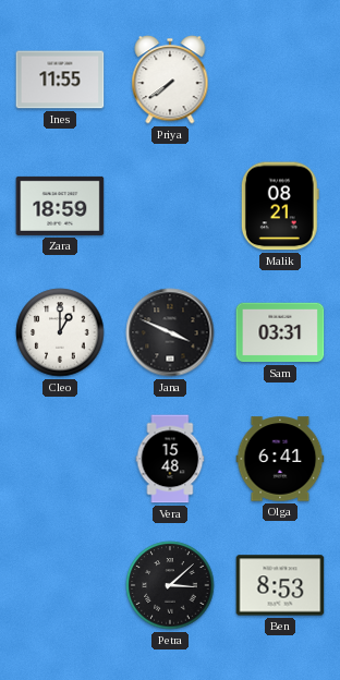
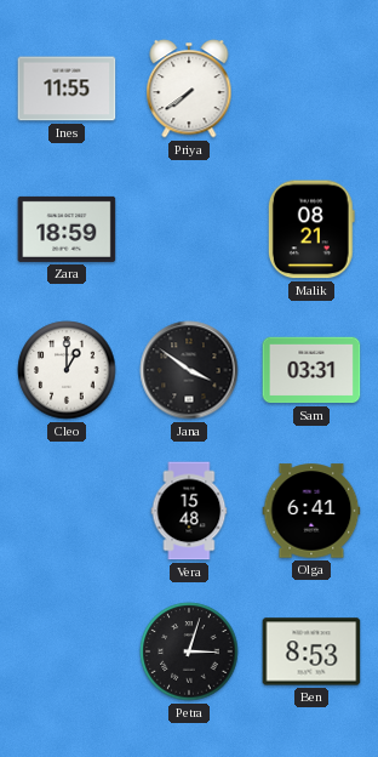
Jana: 3:49 -> 3:51 (189, 370)
Petra: 3:08 -> 3:03 (189, 651)
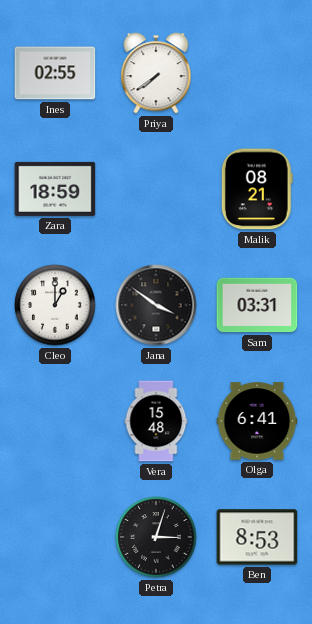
Ines: 11:55 -> 02:55 (55, 73)
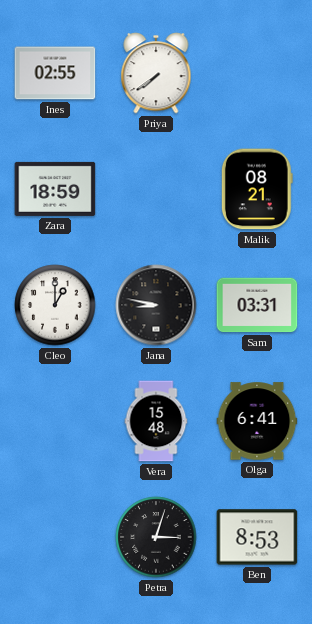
Jana: 3:51 -> 8:47 (156, 305)
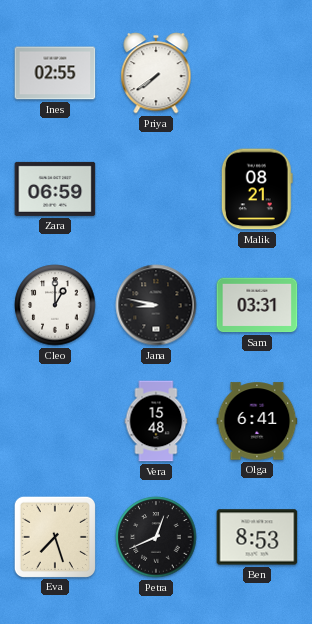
Zara: 18:59 -> 06:59 (55, 189)
Eva: none -> 7:27 (54, 536)
Petra: 3:03 -> 12:41 (156, 537)
